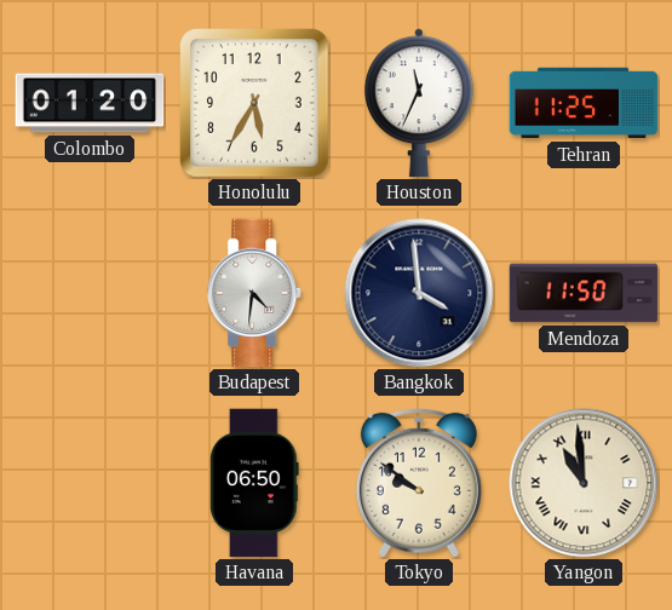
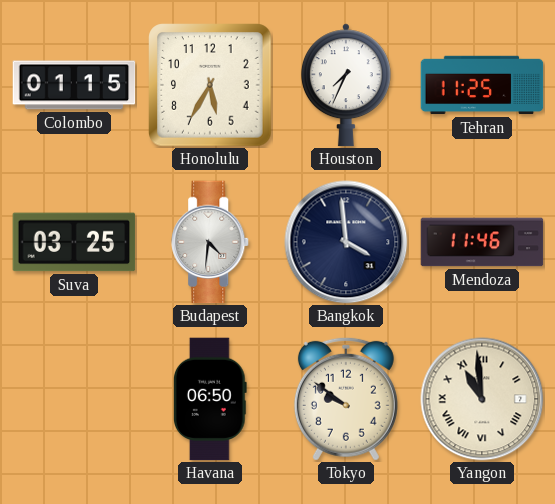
Colombo: 01:20 -> 01:15 (74, 85)
Houston: 11:34 -> 7:34 (346, 85)
Suva: none -> 03:25 (74, 242)
Mendoza: 11:50 -> 11:46 (482, 242)
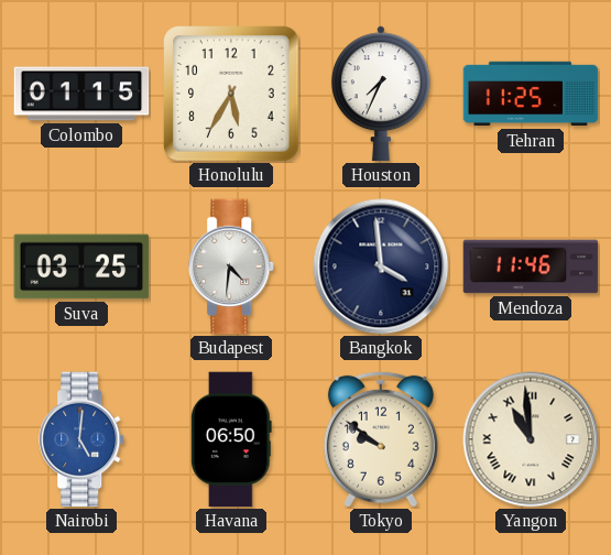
Nairobi: none -> 5:01 (83, 439)
